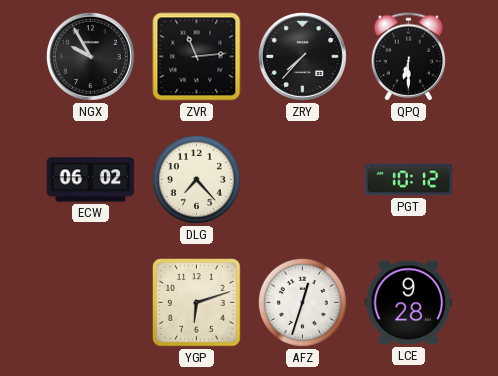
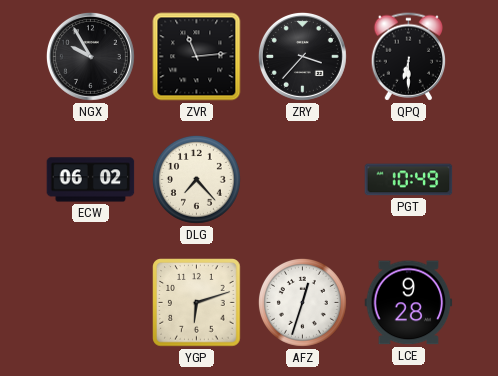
ZRY: 7:37 -> 3:37 (302, 56)
PGT: 10:12 -> 10:49 (409, 180)
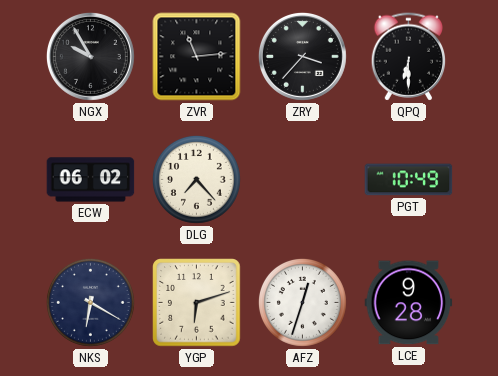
NKS: none -> 6:20 (90, 302)
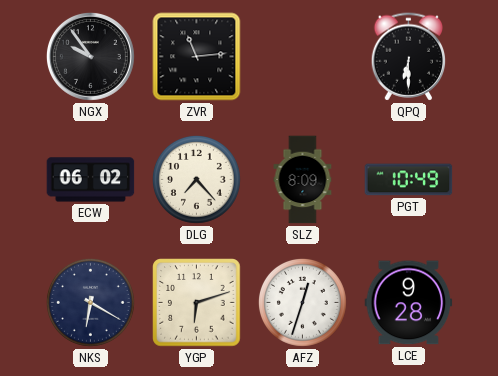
NGX: 9:55 -> 9:54 (90, 56)
ZRY: 3:37 -> none (302, 56)
SLZ: none -> 8:09 (303, 180)
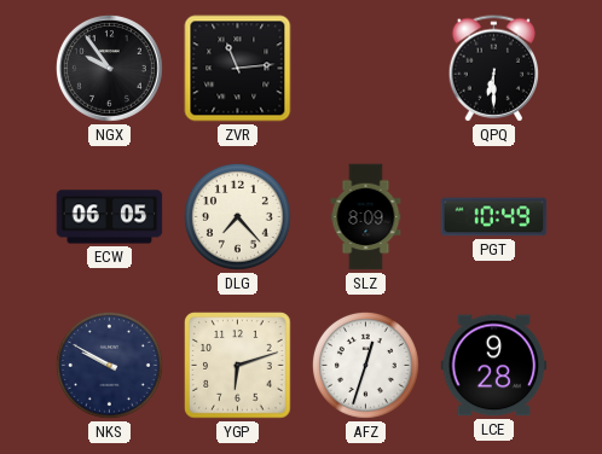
ECW: 06:02 -> 06:05 (110, 217)
NKS: 6:20 -> 9:50 (109, 365)
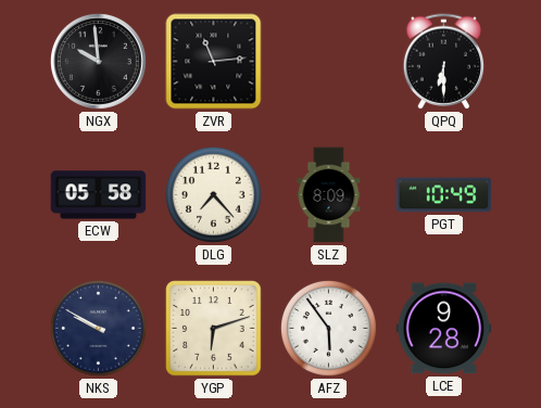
NGX: 9:54 -> 9:59 (98, 61)
ECW: 06:05 -> 05:58 (99, 195)
AFZ: 12:33 -> 5:54 (328, 328)
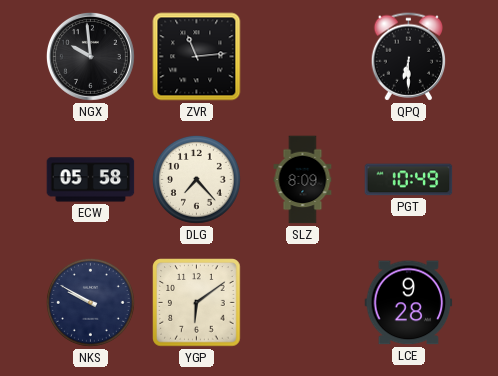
YGP: 6:12 -> 6:09 (197, 303)
AFZ: 5:54 -> none (328, 328)
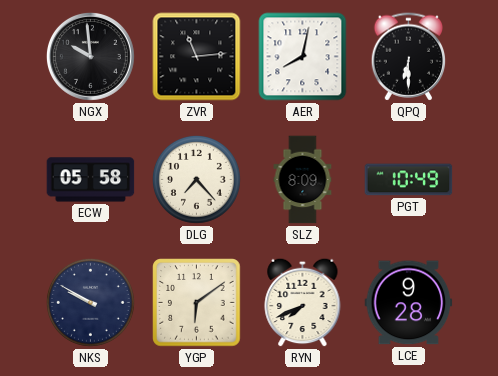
AER: none -> 8:02 (303, 57)
RYN: none -> 7:41 (303, 302)
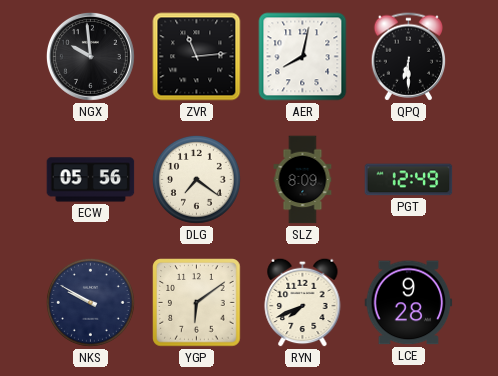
ECW: 05:58 -> 05:56 (91, 180)
DLG: 7:23 -> 7:21 (196, 179)
PGT: 10:49 -> 12:49 (409, 180)
